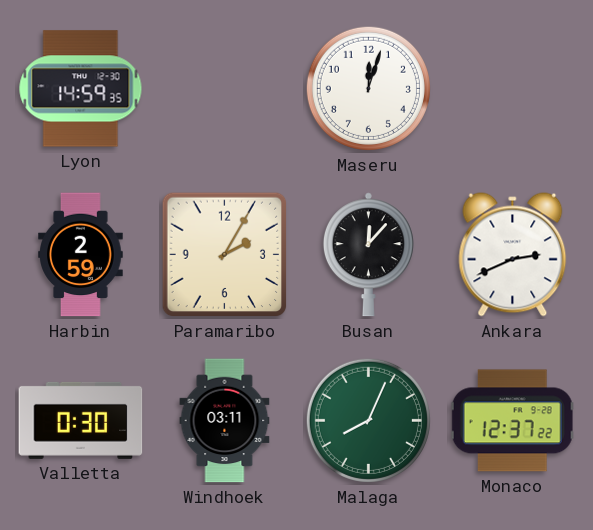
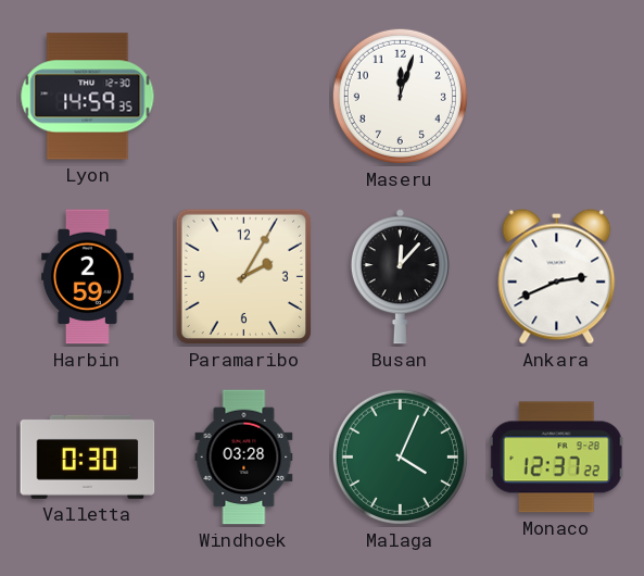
Windhoek: 03:11 -> 03:28 (244, 458)
Malaga: 8:04 -> 4:04 (400, 456)
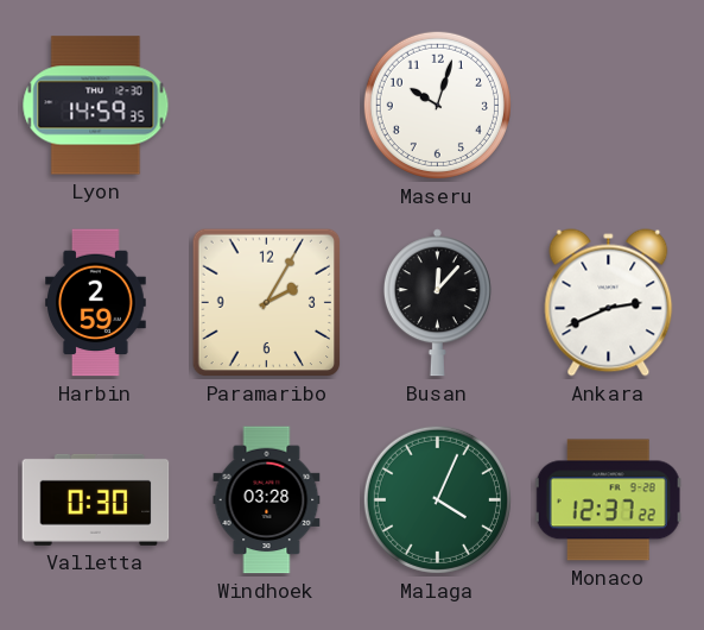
Maseru: 12:03 -> 10:03 (437, 105)
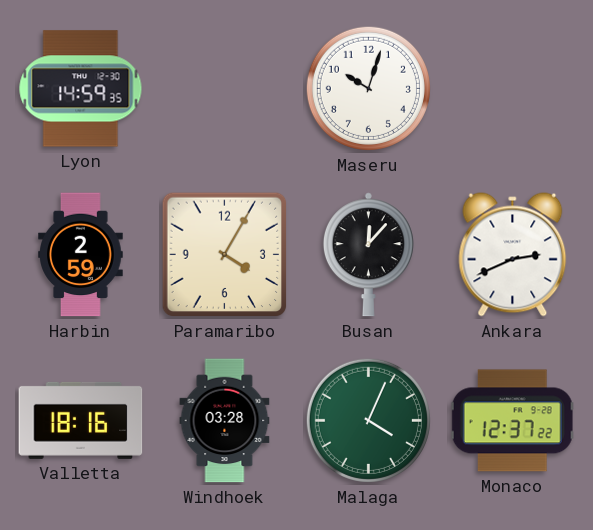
Paramaribo: 2:05 -> 4:05 (225, 255)
Valletta: 0:30 -> 18:16 (81, 420)
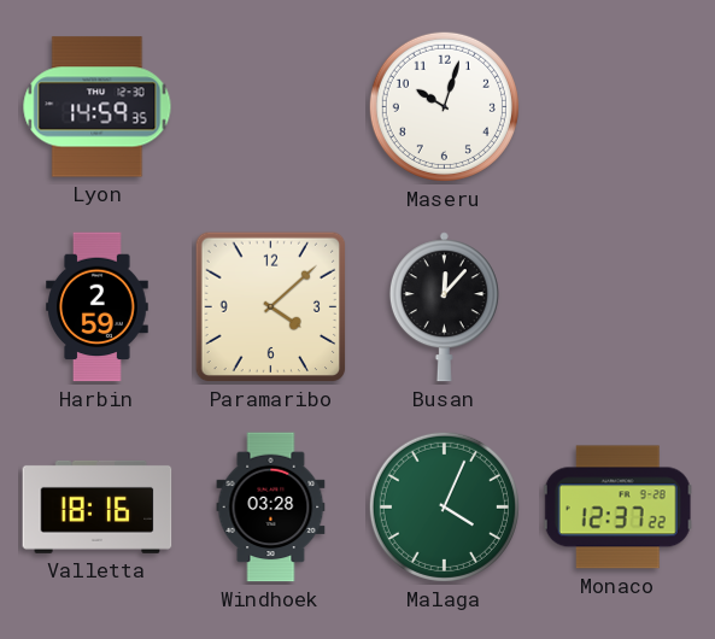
Paramaribo: 4:05 -> 4:08 (271, 307)
Ankara: 2:41 -> none (513, 255)
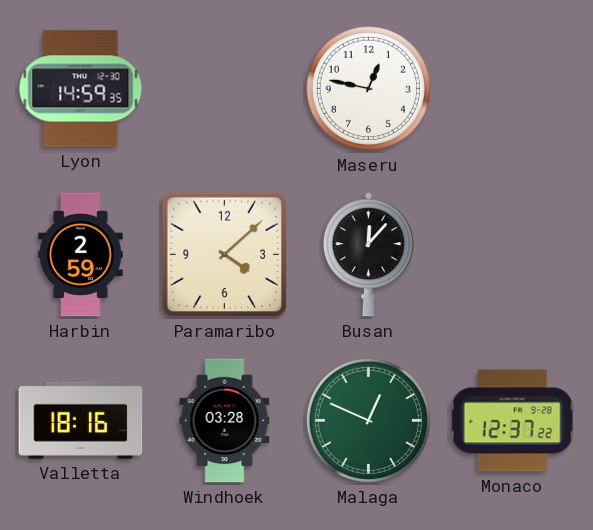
Maseru: 10:03 -> 12:47 (368, 88)
Malaga: 4:04 -> 12:49 (368, 420)
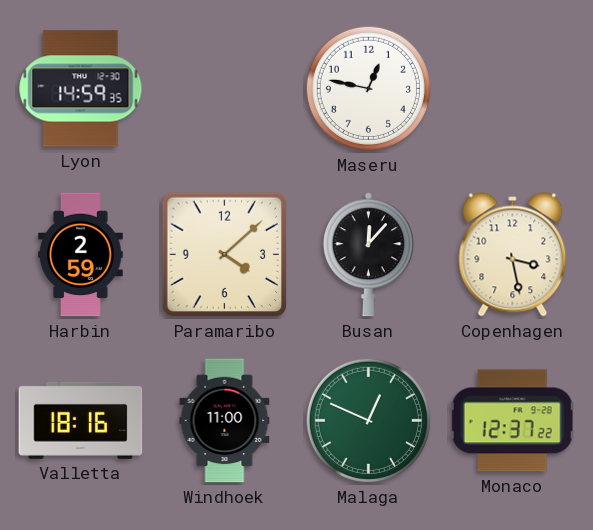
Copenhagen: none -> 3:28 (513, 255)
Windhoek: 03:28 -> 11:00 (225, 421)
